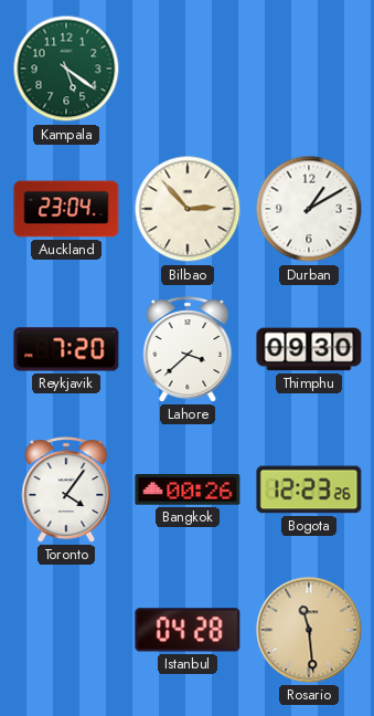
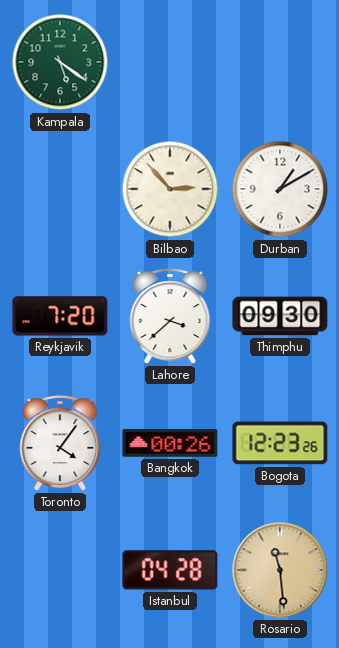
Auckland: 23:04 -> none (66, 209)
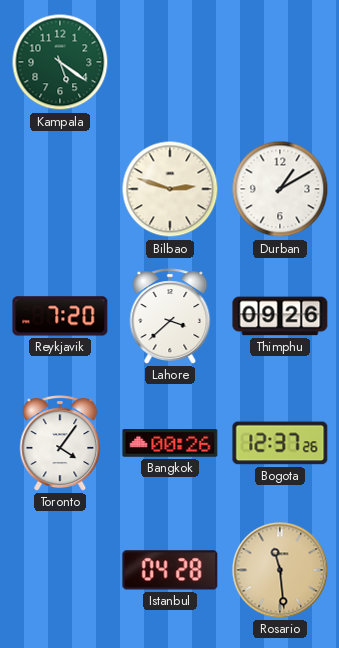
Bilbao: 2:53 -> 2:48 (170, 189)
Thimphu: 09:30 -> 09:26 (280, 316)
Bogota: 12:23 -> 12:37 (280, 443)
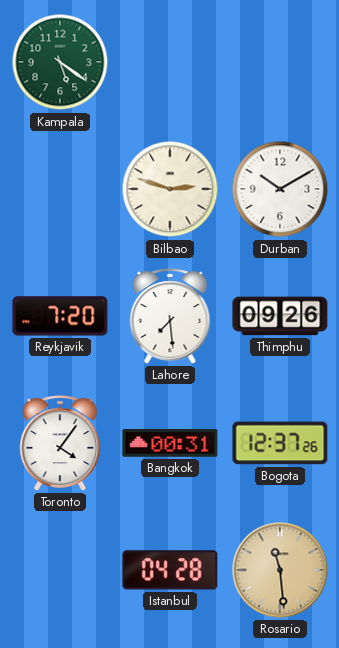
Durban: 1:10 -> 10:10 (280, 189)
Lahore: 3:38 -> 7:29 (170, 316)
Bangkok: 00:26 -> 00:31 (170, 444)
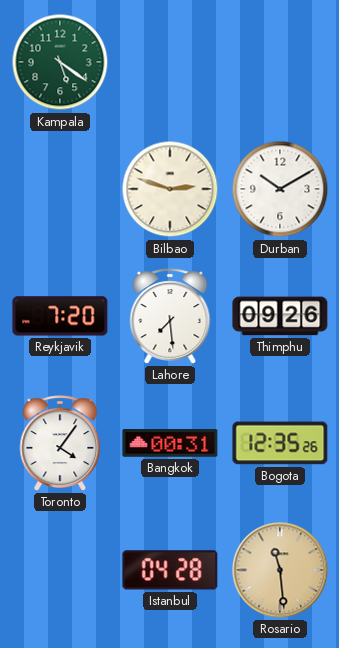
Bogota: 12:37 -> 12:35 (280, 443)
